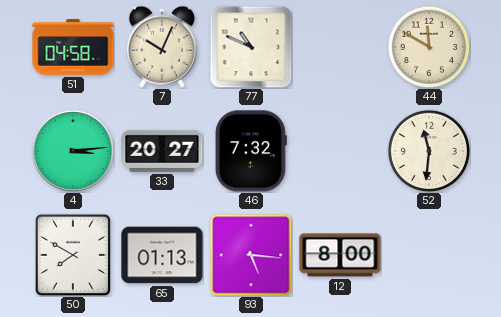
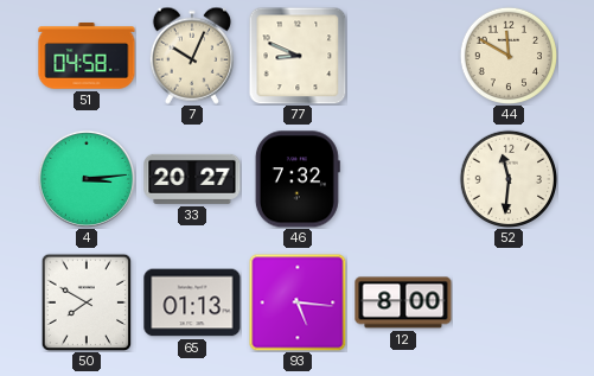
77: 10:49 -> 8:49 (298, 56)
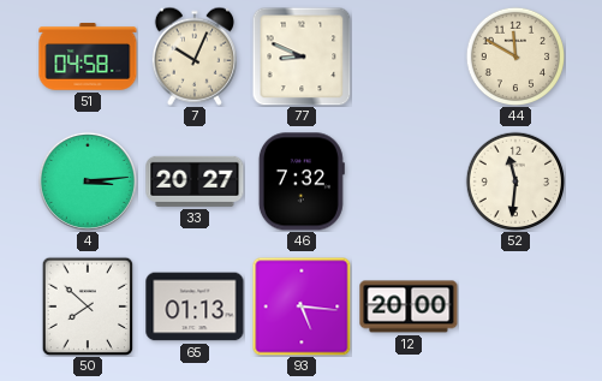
50: 7:50 -> 7:52 (88, 306)
12: 8:00 -> 20:00 (409, 306)
